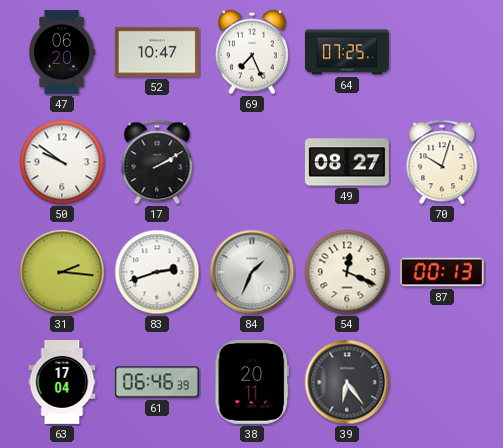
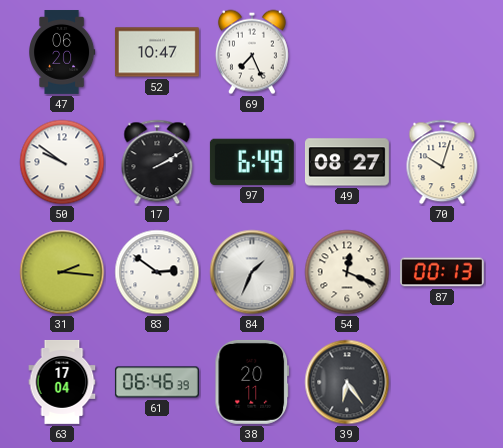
64: 07:25 -> none (347, 52)
97: none -> 6:49 (252, 162)
83: 2:42 -> 2:51 (157, 272)
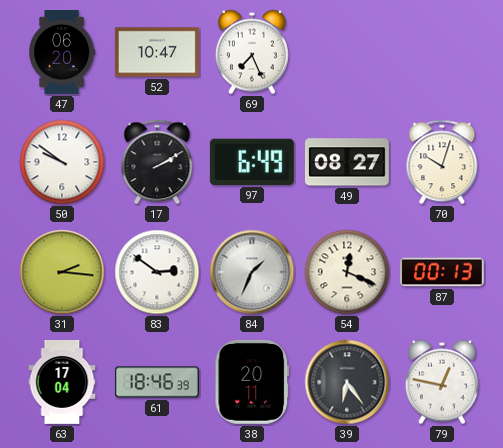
61: 06:46 -> 18:46 (157, 382)
79: none -> 12:47 (442, 382)
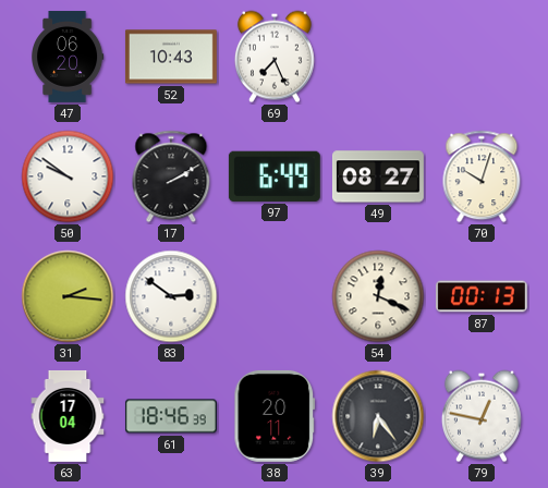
52: 10:47 -> 10:43 (171, 57)
84: 1:34 -> none (252, 272)
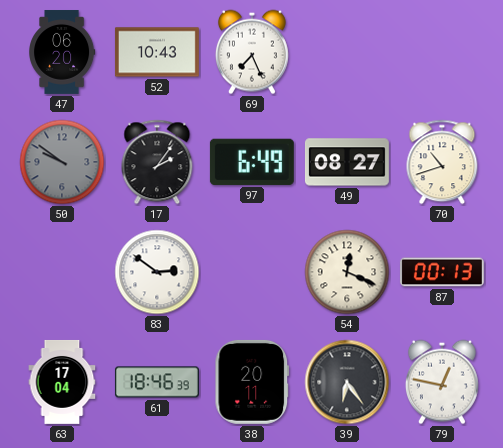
50 dial: white -> grey (62, 162)
17: 2:10 -> 2:06 (157, 162)
70: 10:03 -> 10:42 (442, 162)
31: 2:16 -> none (68, 296)
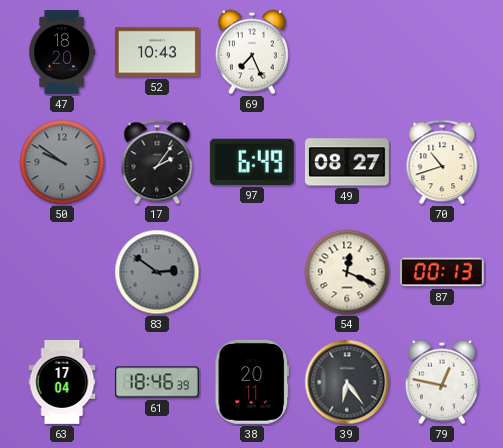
47: 06:20 -> 18:20 (63, 53)
83 dial: white -> grey (157, 272)
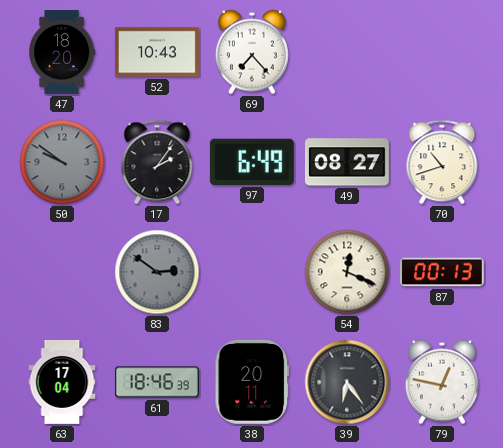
69: 7:26 -> 7:23 (252, 52)
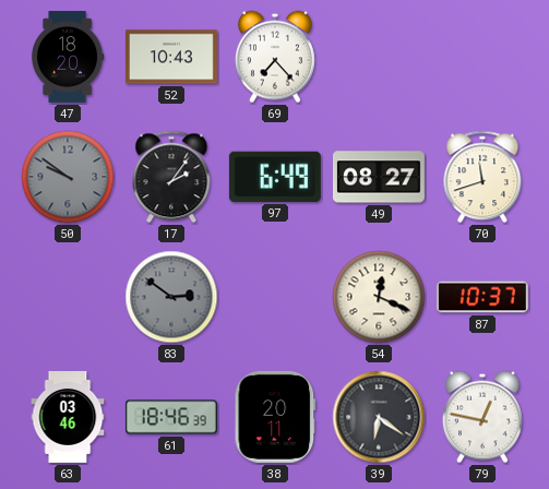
70: 10:42 -> 11:42 (482, 177)
87: 00:13 -> 10:37 (482, 297)
63: 17:04 -> 03:46 (68, 417)
39: 6:24 -> 6:21 (379, 417)
